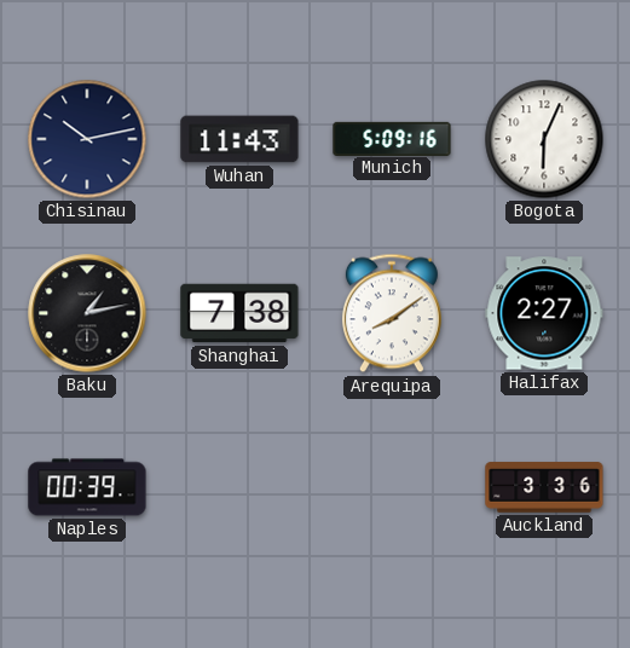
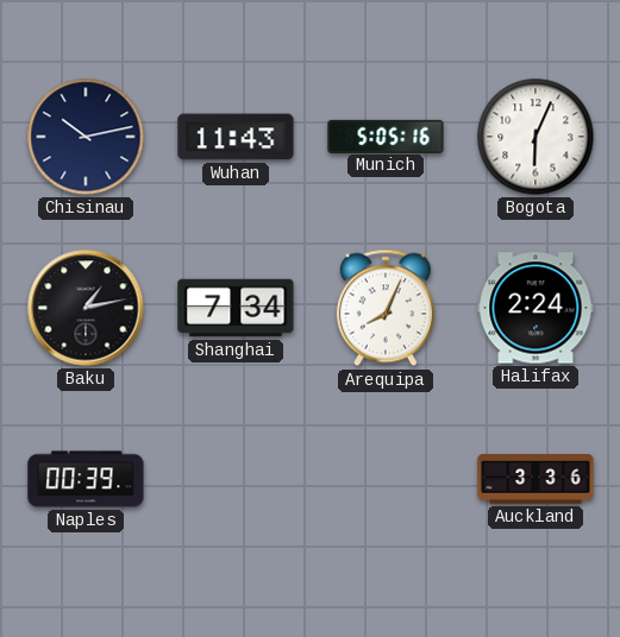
Munich: 5:09 -> 5:05 (386, 135)
Shanghai: 7:38 -> 7:34 (236, 308)
Arequipa: 8:09 -> 8:04 (386, 308)
Halifax: 2:27 -> 2:24 (536, 308)
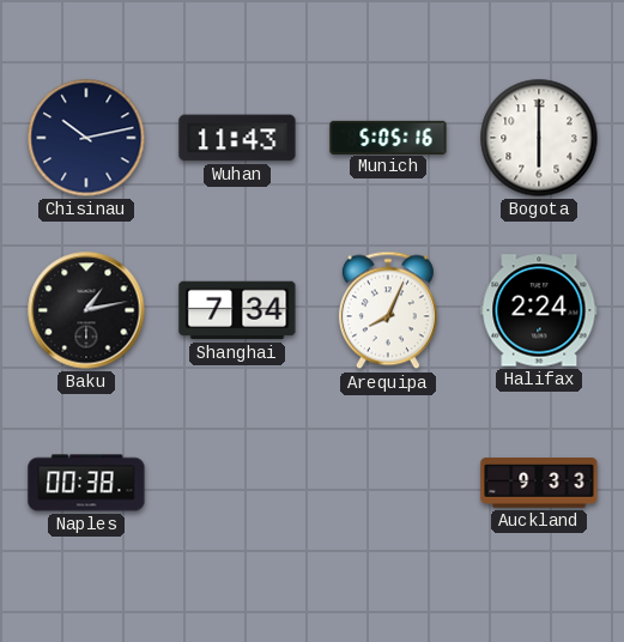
Bogota: 6:04 -> 6:00 (539, 138)
Naples: 00:39 -> 00:38 (86, 483)
Auckland: 3:36 -> 9:33 (539, 483)
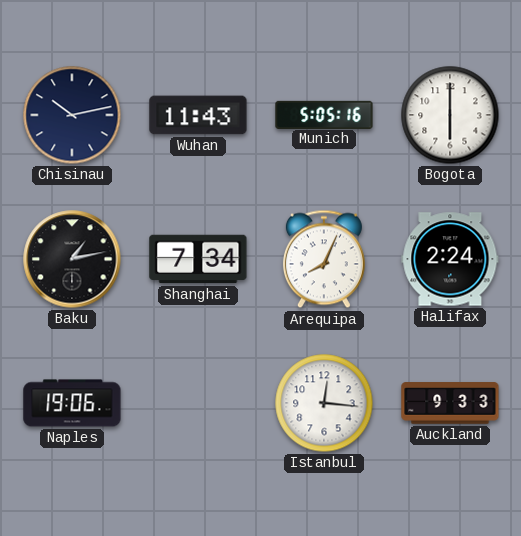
Naples: 00:38 -> 19:06 (72, 403)
Istanbul: none -> 12:16 (324, 403)
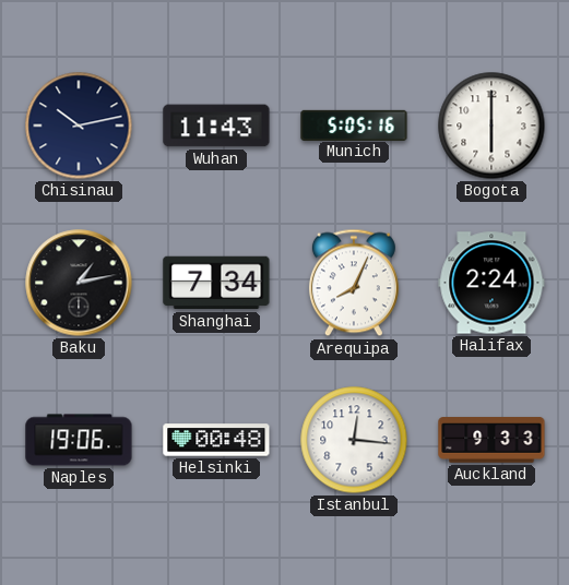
Helsinki: none -> 00:48 (216, 440)
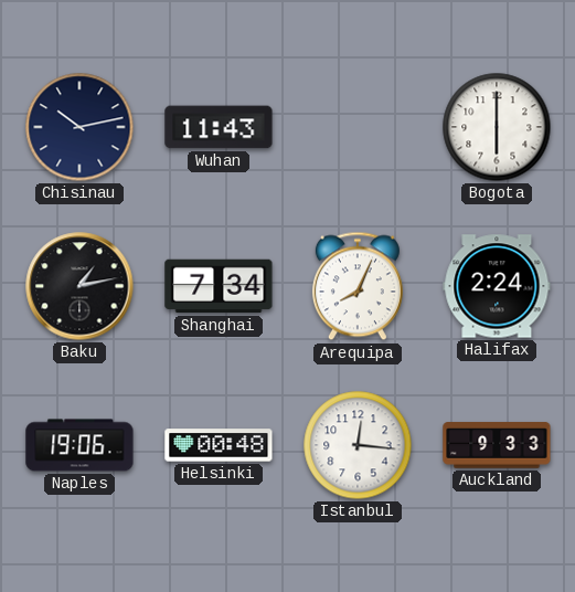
Munich: 5:05 -> none (354, 124)
